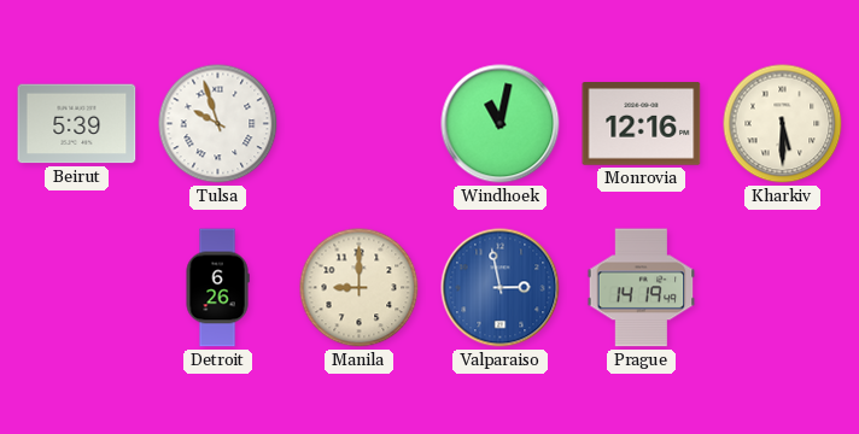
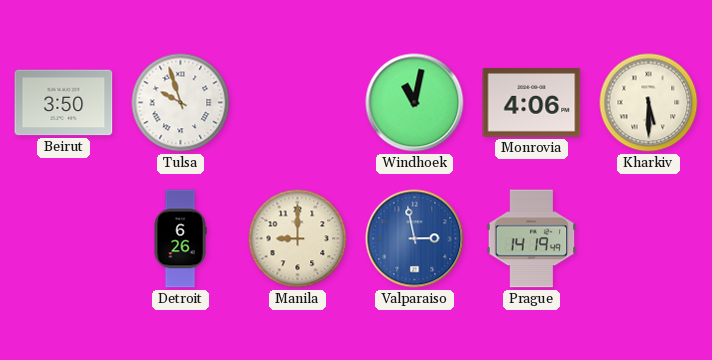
Beirut: 5:39 -> 3:50 (64, 103)
Monrovia: 12:16 -> 4:06 (532, 103)
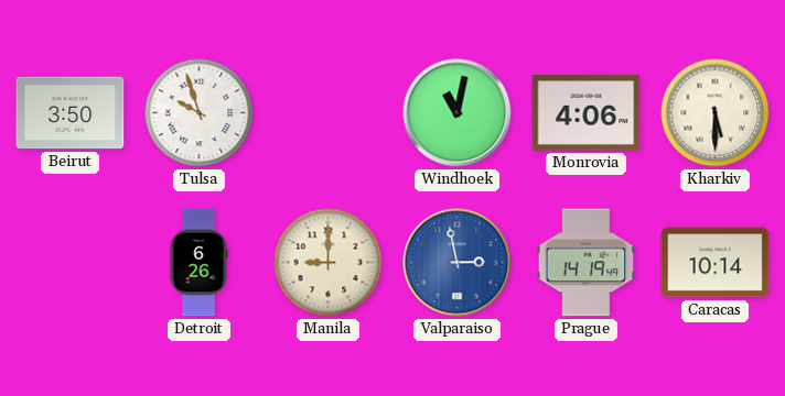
Caracas: none -> 10:14 (716, 263)
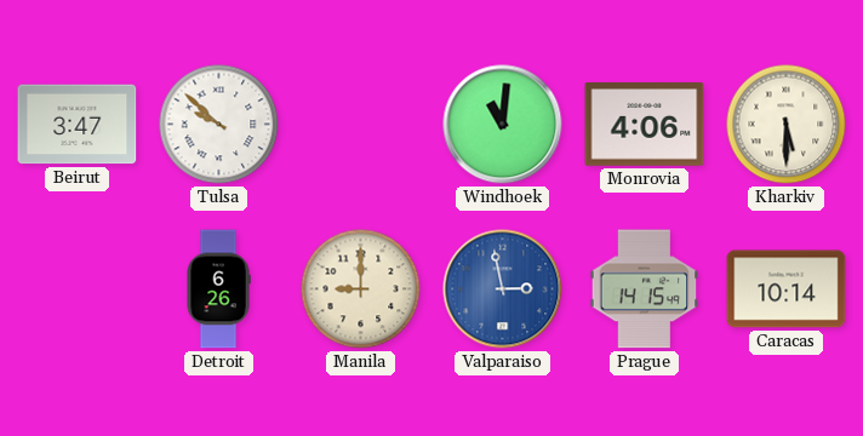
Beirut: 3:50 -> 3:47 (78, 125)
Tulsa: 9:57 -> 9:52 (219, 125)
Windhoek: 11:02 -> 11:01 (503, 125)
Prague: 14:19 -> 14:15 (645, 289)
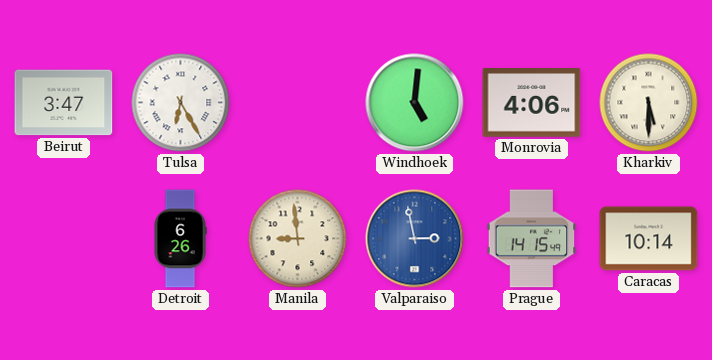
Tulsa: 9:52 -> 6:25 (181, 103)
Windhoek: 11:01 -> 5:01 (415, 103)
Manila: 9:00 -> 8:59 (298, 239)
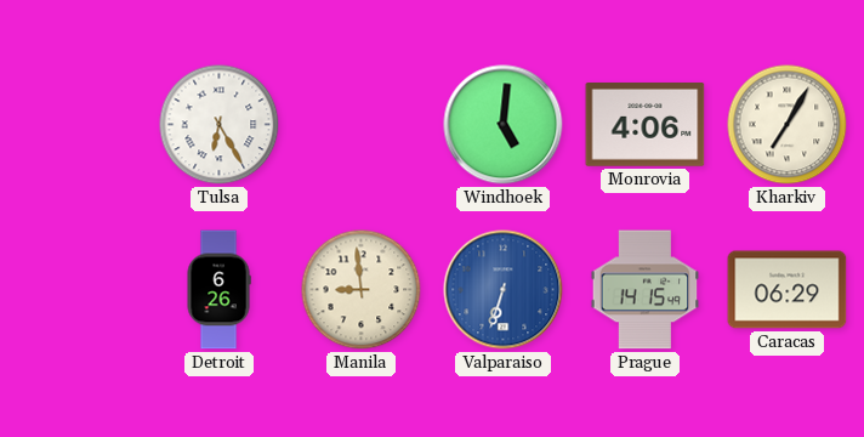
Beirut: 3:47 -> none (64, 103)
Kharkiv: 5:30 -> 7:05 (788, 125)
Valparaiso: 2:58 -> 6:33 (504, 290)
Caracas: 10:14 -> 06:29 (788, 290)
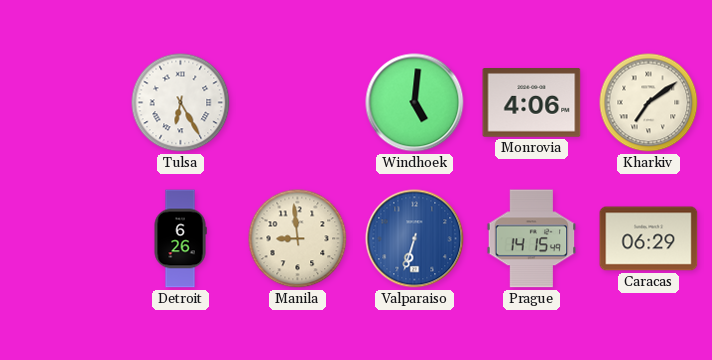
Kharkiv: 7:05 -> 7:09 (649, 103)
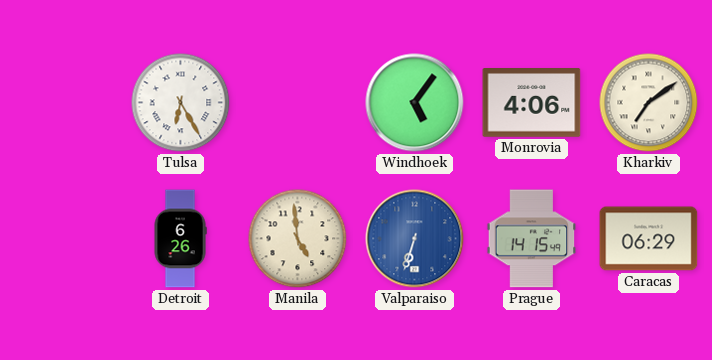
Windhoek: 5:01 -> 5:06 (415, 103)
Manila: 8:59 -> 4:59 (298, 239)
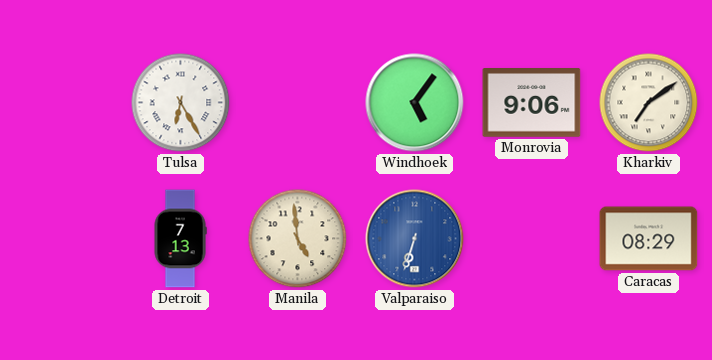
Monrovia: 4:06 -> 9:06 (532, 103)
Detroit: 6:26 -> 7:13 (180, 239)
Prague: 14:15 -> none (532, 239)
Caracas: 06:29 -> 08:29 (649, 239)
